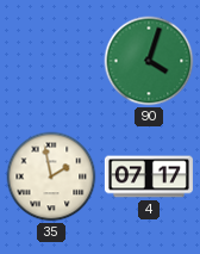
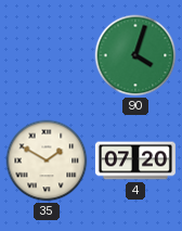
35: 1:58 -> 1:50 (47, 161)
4: 07:17 -> 07:20 (135, 161)
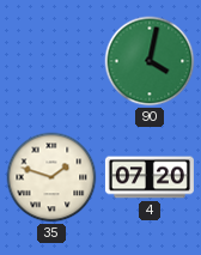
90: 4:03 -> 4:02 (150, 61)
35: 1:50 -> 1:48 (51, 177)
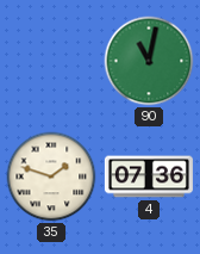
90: 4:02 -> 11:02 (149, 61)
4: 07:20 -> 07:36 (149, 176)
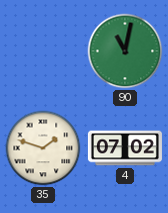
4: 07:36 -> 07:02 (125, 148)
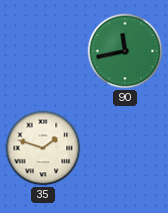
90: 11:02 -> 11:43 (125, 51)
4: 07:02 -> none (125, 148)
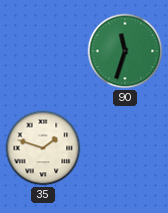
90: 11:43 -> 11:33 (125, 51)
